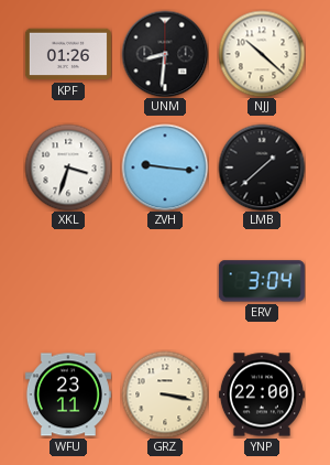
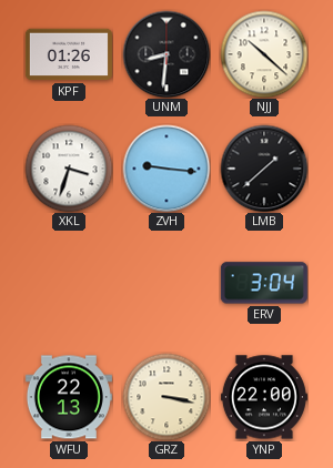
WFU: 23:11 -> 22:13 (69, 397)
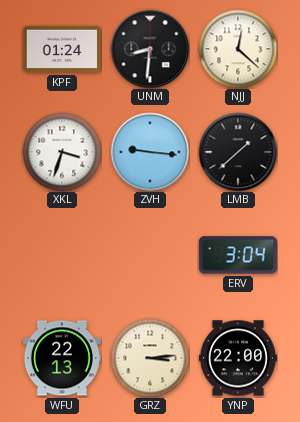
KPF: 01:26 -> 01:24 (62, 49)
NJJ: 10:22 -> 12:22 (238, 49)
GRZ: 3:17 -> 3:14 (150, 358)
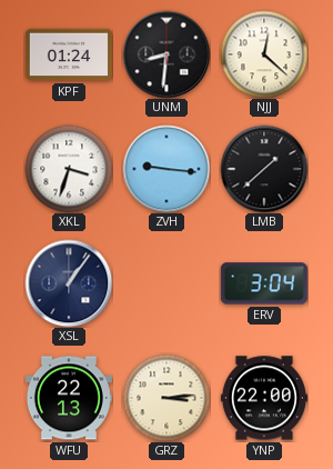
XSL: none -> 1:06 (69, 283)
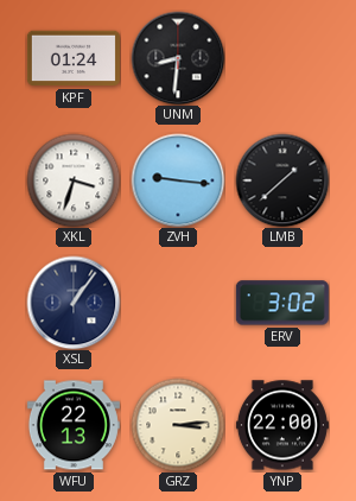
NJJ: 12:22 -> none (264, 54)
ERV: 3:04 -> 3:02 (282, 303)
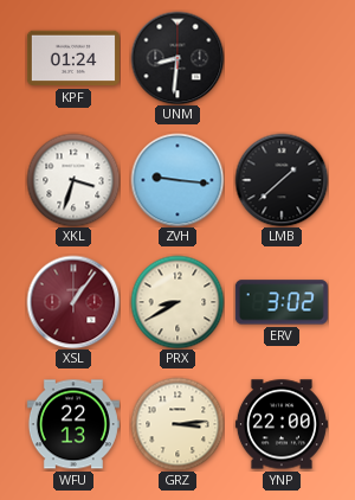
XSL dial: navy -> burgundy (73, 302)
PRX: none -> 8:40 (177, 302)
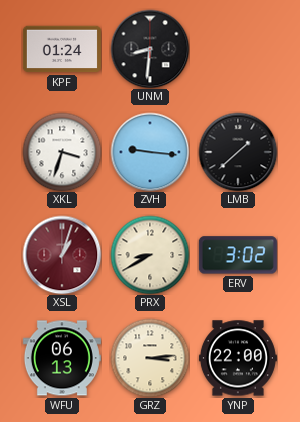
XSL: 1:06 -> 1:03 (62, 255)
WFU: 22:13 -> 06:13 (62, 358)
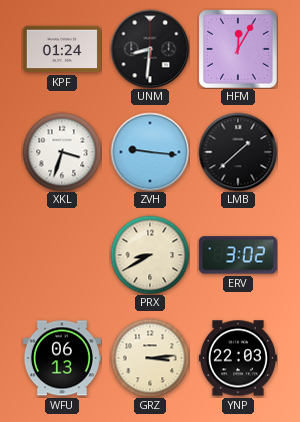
HFM: none -> 12:05 (238, 49)
XSL: 1:03 -> none (62, 255)
YNP: 22:00 -> 22:03 (238, 358)
